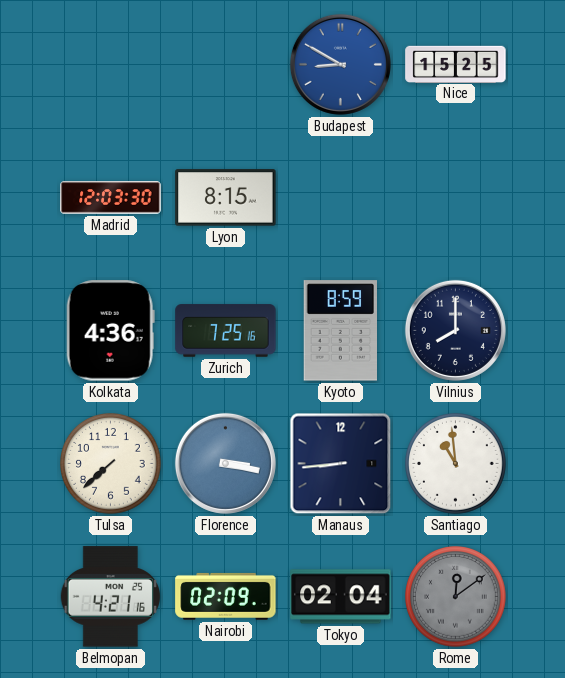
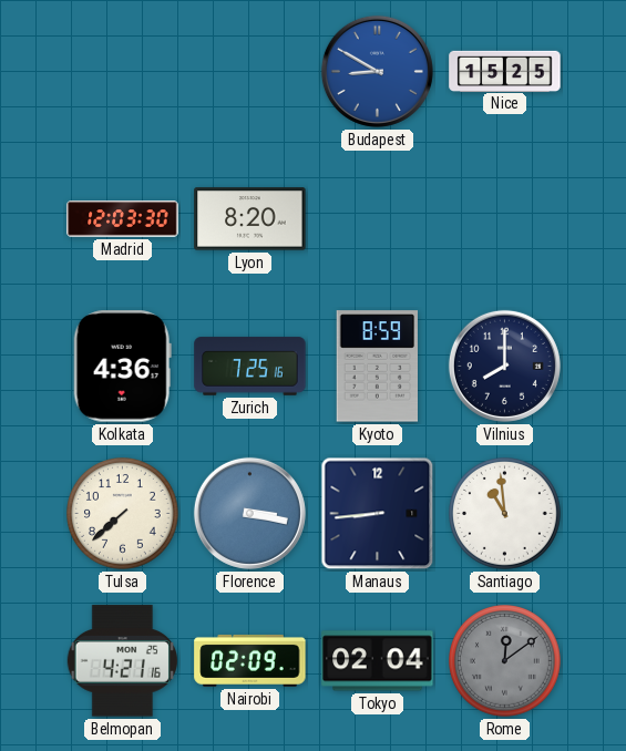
Lyon: 8:15 -> 8:20 (250, 219)
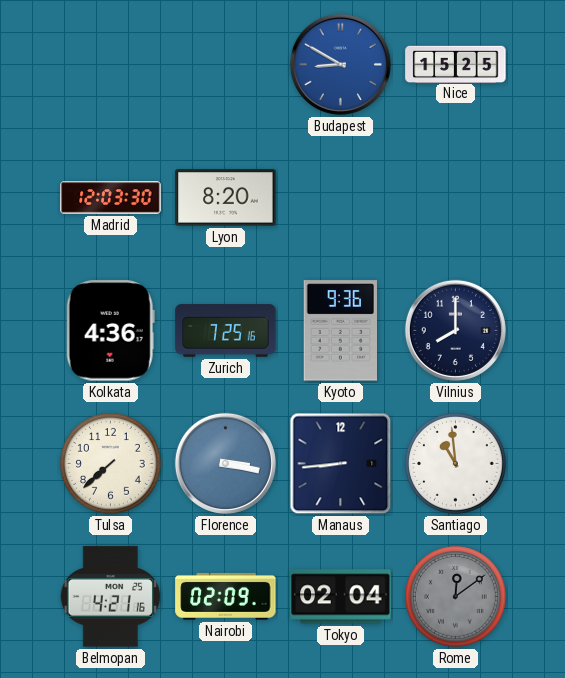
Kyoto: 8:59 -> 9:36 (340, 331)
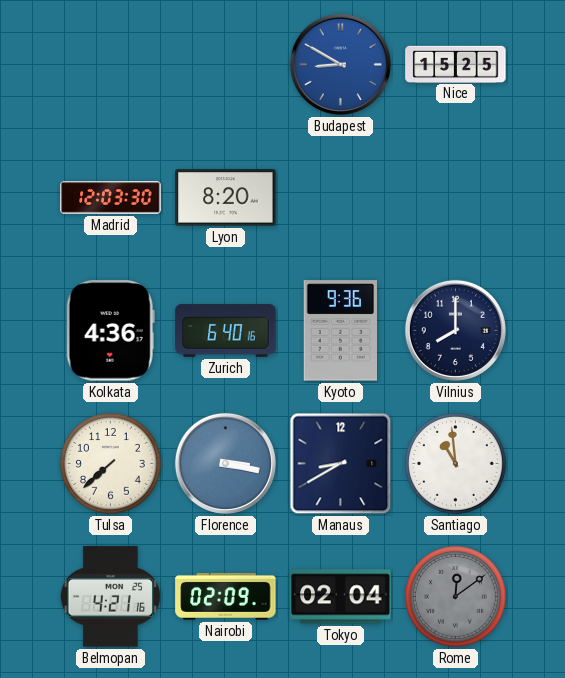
Zurich: 7:25 -> 6:40 (226, 331)
Manaus: 8:44 -> 8:40 (341, 464)
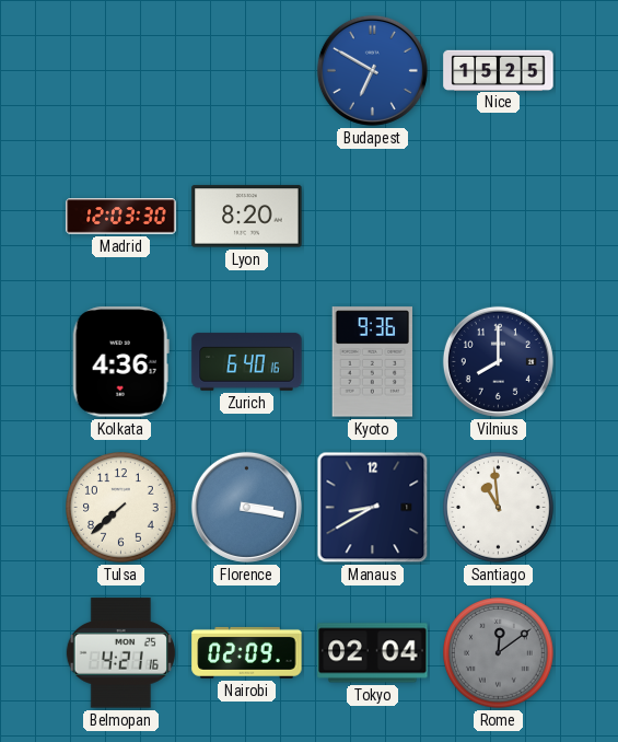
Budapest: 8:50 -> 6:50 (372, 70)
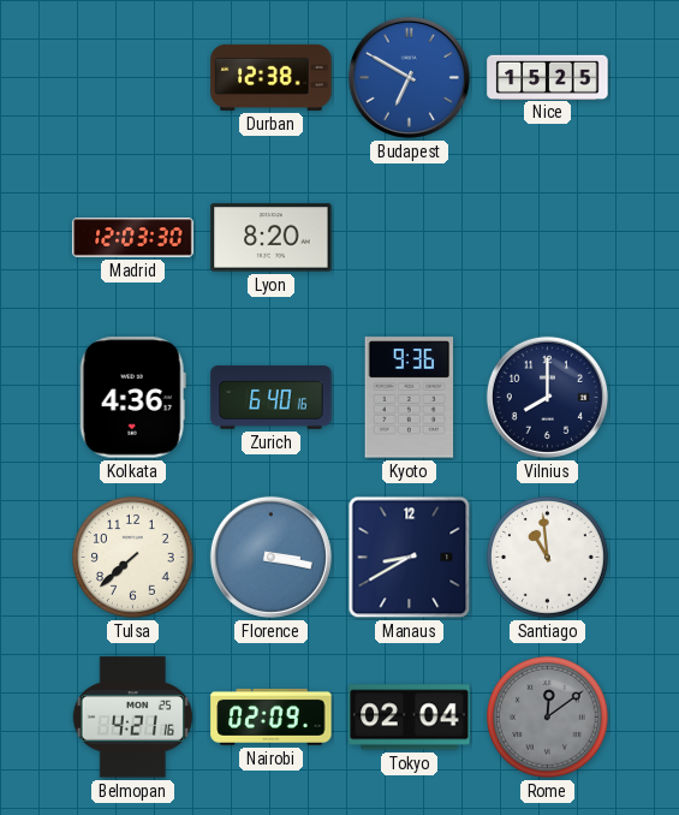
Durban: none -> 12:38 (272, 77)
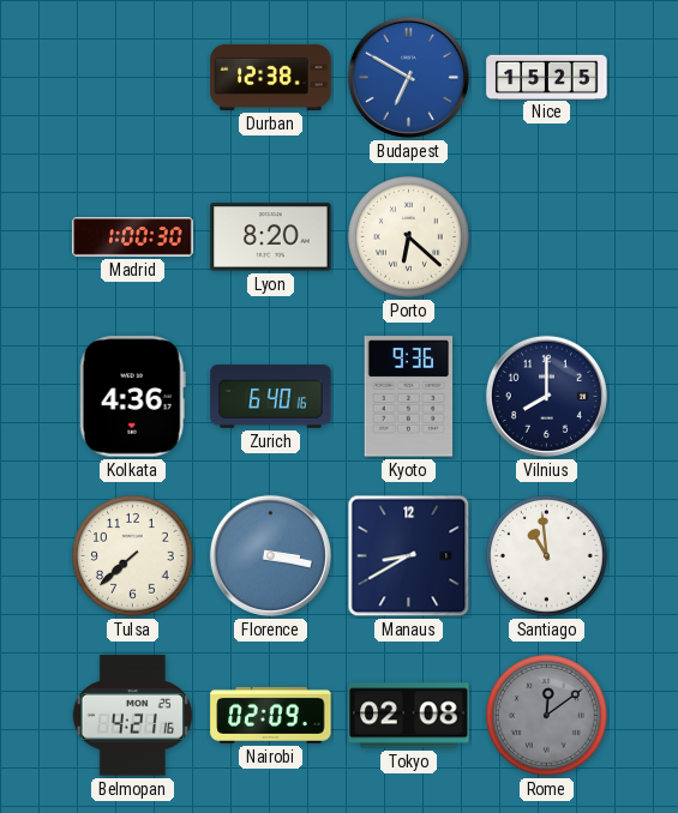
Madrid: 12:03 -> 1:00 (133, 237)
Porto: none -> 6:22 (409, 237)
Tokyo: 02:04 -> 02:08 (409, 716)
